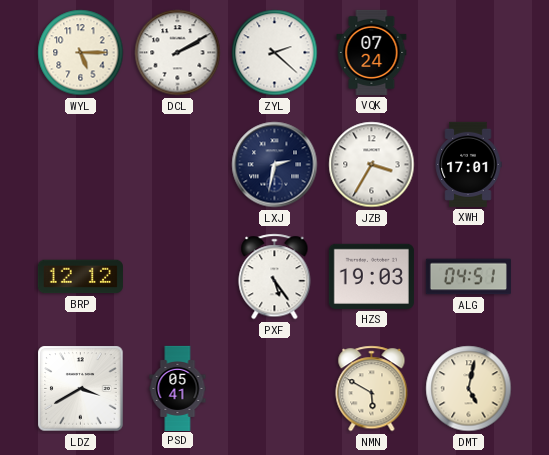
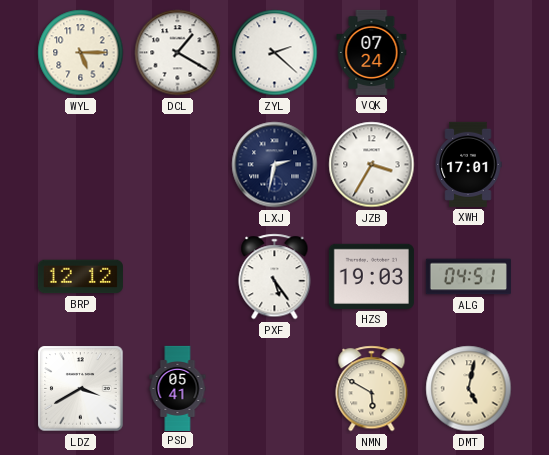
DCL: 2:10 -> 1:20 (178, 53)
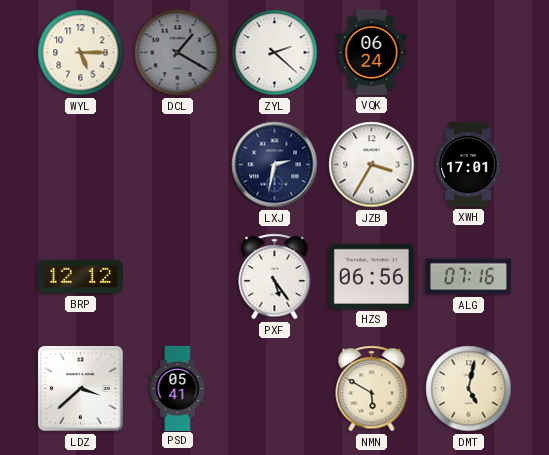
DCL dial: white -> grey (178, 53)
VQK: 07:24 -> 06:24 (372, 52)
HZS: 19:03 -> 06:56 (371, 276)
ALG: 04:51 -> 07:16 (468, 277)
LDZ: 3:40 -> 3:38 (81, 389)
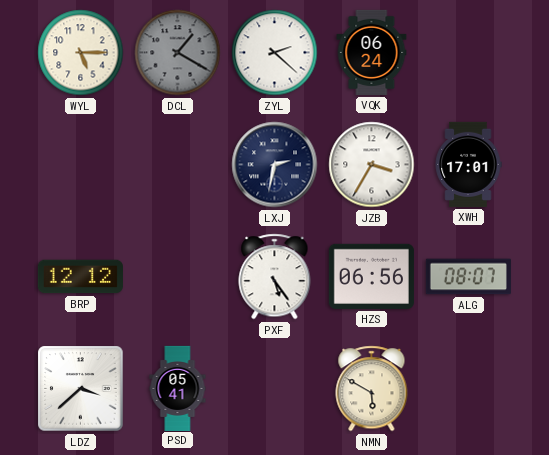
ALG: 07:16 -> 08:07 (468, 277)
DMT: 5:02 -> none (469, 389)
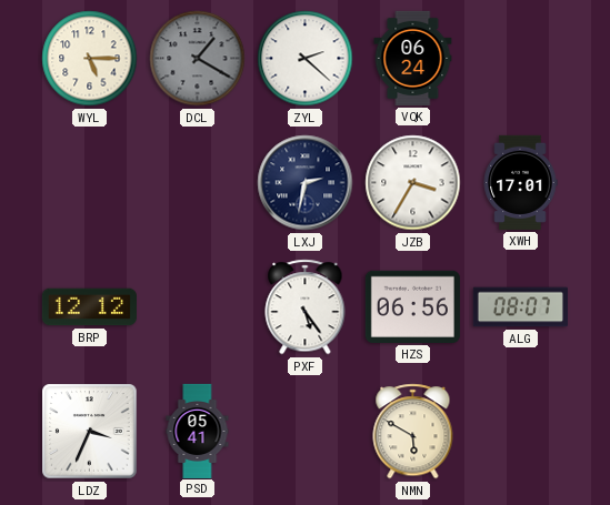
LDZ: 3:38 -> 3:34 (90, 432)
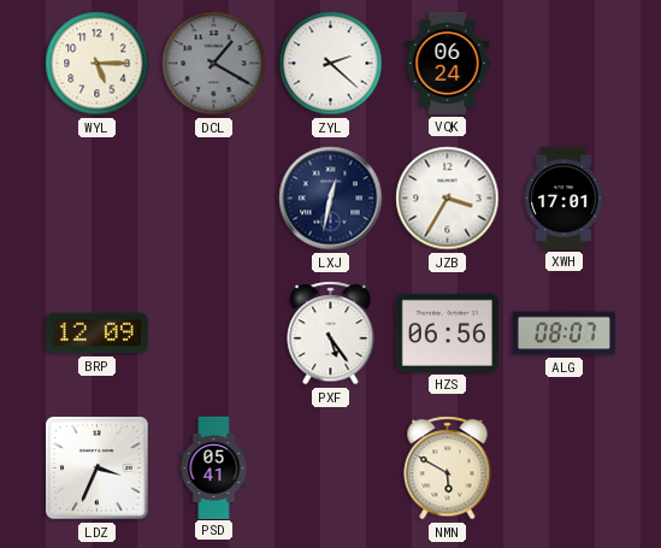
LXJ: 2:32 -> 12:32 (331, 199)
BRP: 12:12 -> 12:09 (96, 334)
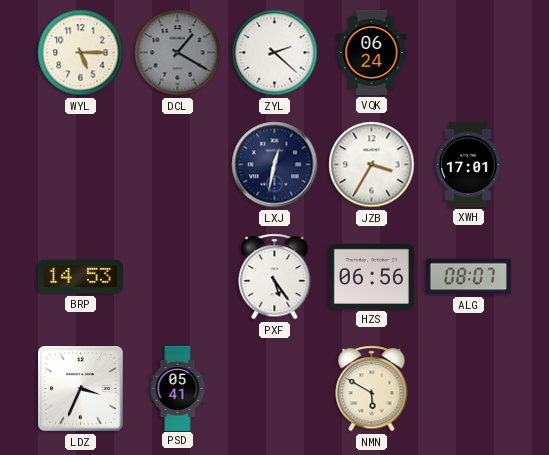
BRP: 12:09 -> 14:53 (80, 277)
